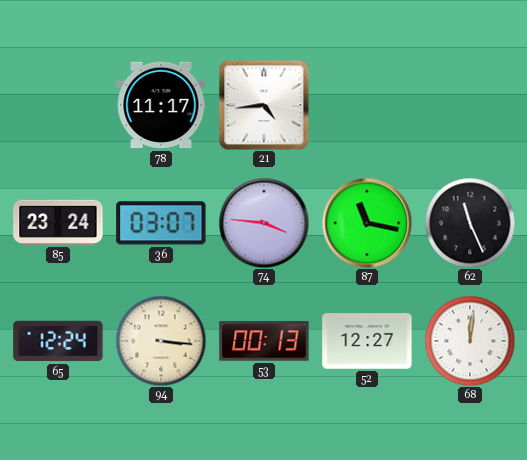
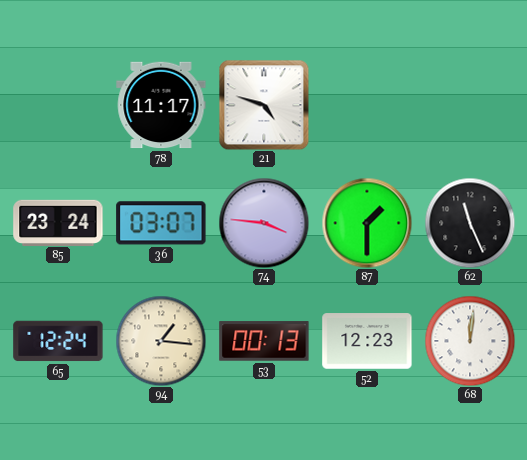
21: 4:44 -> 4:48 (264, 105)
87: 11:17 -> 1:30 (367, 223)
94: 3:16 -> 1:16 (161, 341)
52: 12:27 -> 12:23 (367, 341)
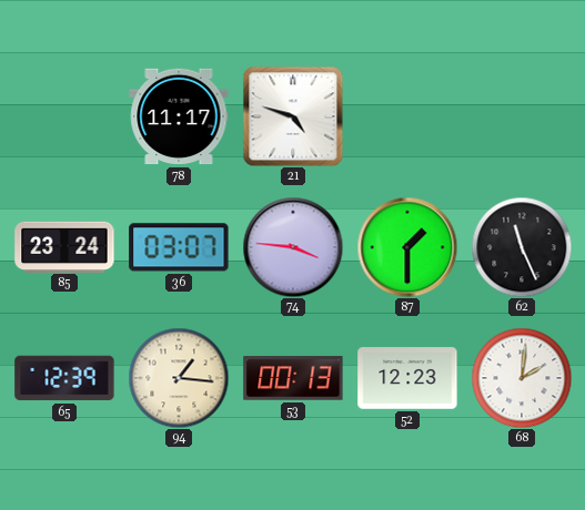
65: 12:24 -> 12:39 (64, 378)
68: 12:01 -> 2:01 (522, 378)
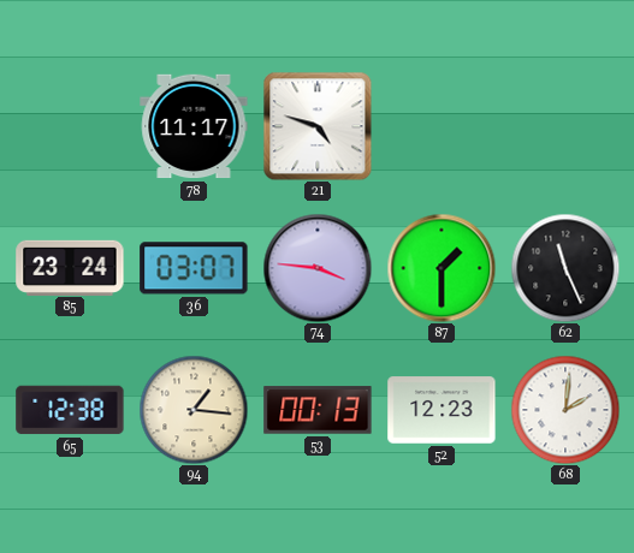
65: 12:39 -> 12:38 (70, 410)
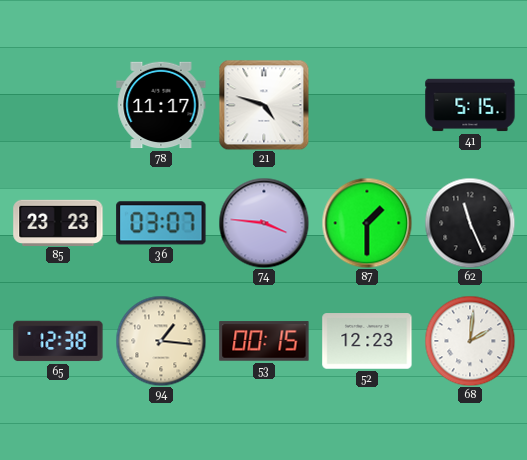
41: none -> 5:15 (470, 105)
85: 23:24 -> 23:23 (58, 222)
53: 00:13 -> 00:15 (264, 341)
